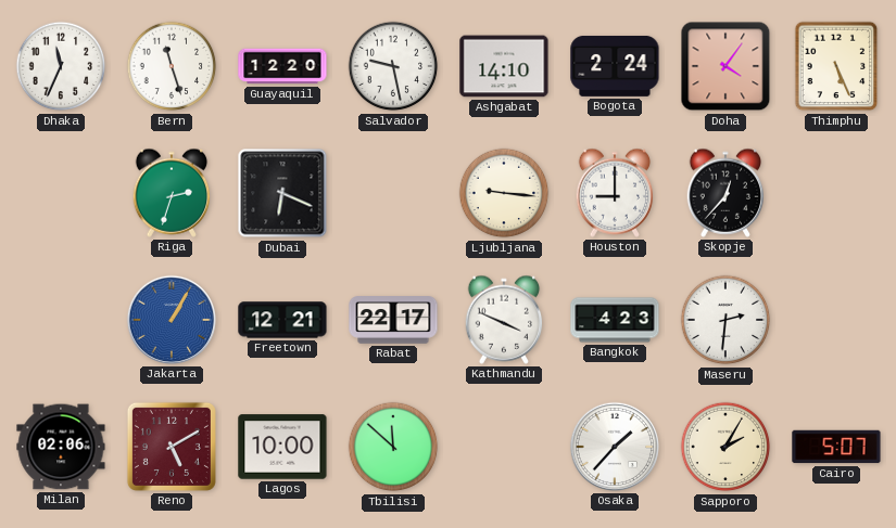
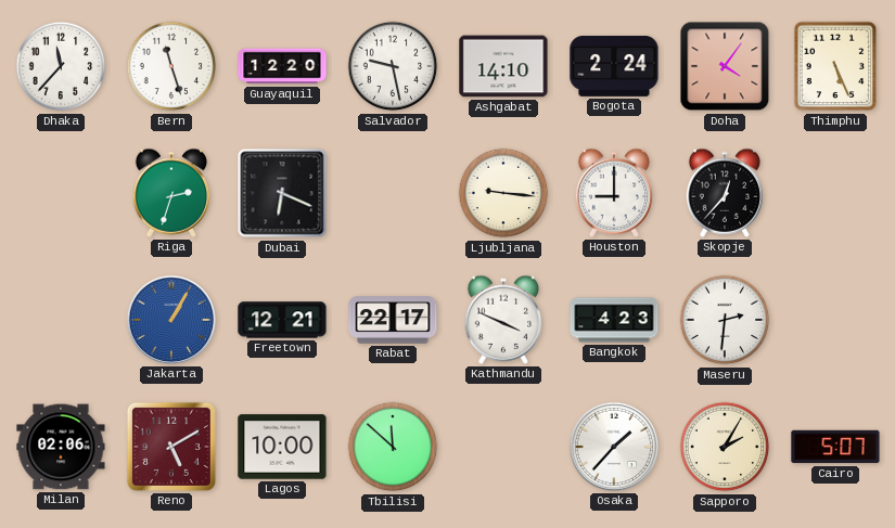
Dhaka: 11:34 -> 11:37 (61, 66)
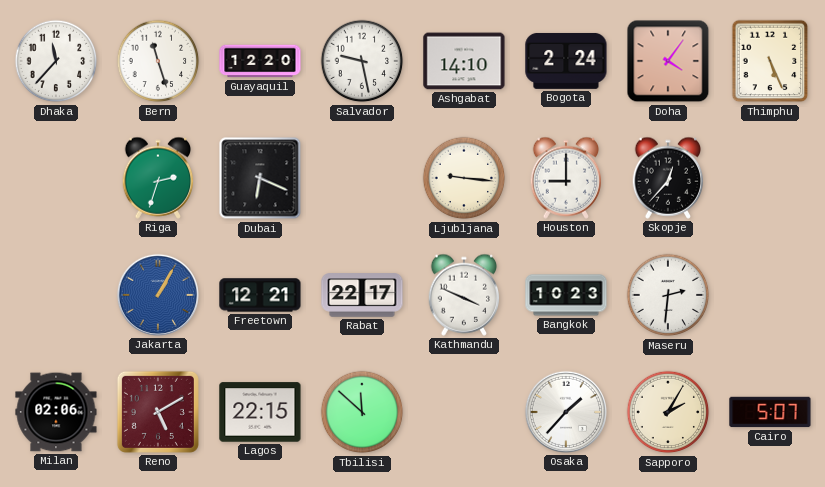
Bangkok: 4:23 -> 10:23 (566, 295)
Lagos: 10:00 -> 22:15 (260, 412)
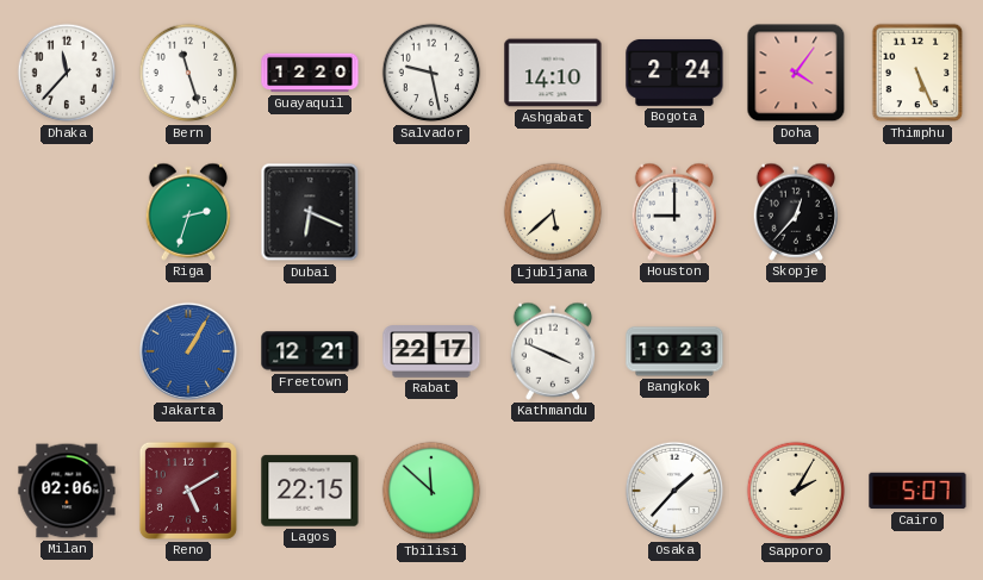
Ljubljana: 9:16 -> 5:38 (553, 212)
Maseru: 2:31 -> none (668, 295)
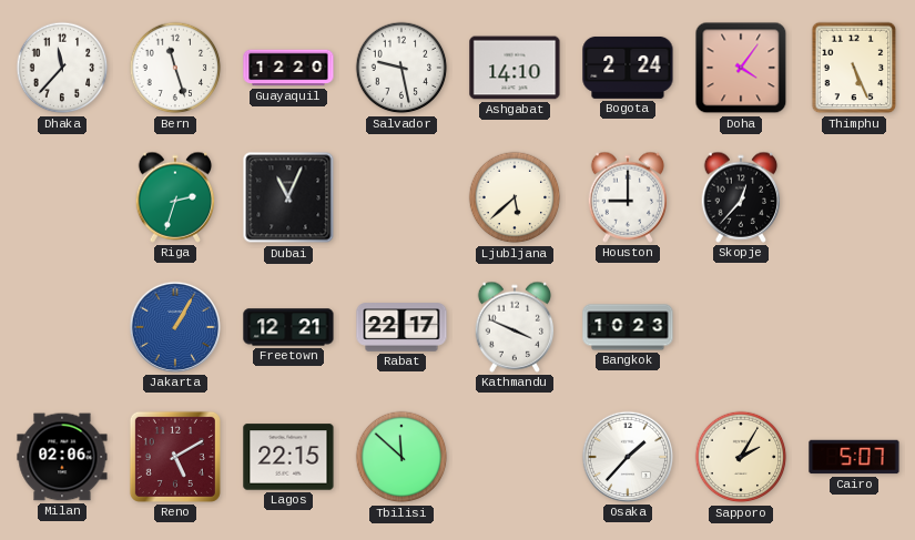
Dubai: 6:19 -> 11:04 (288, 197)
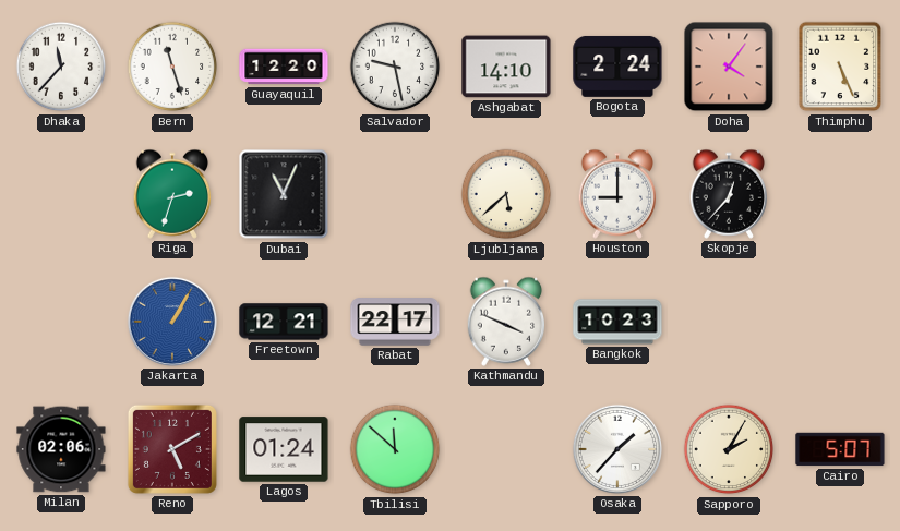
Lagos: 22:15 -> 01:24 (284, 449)
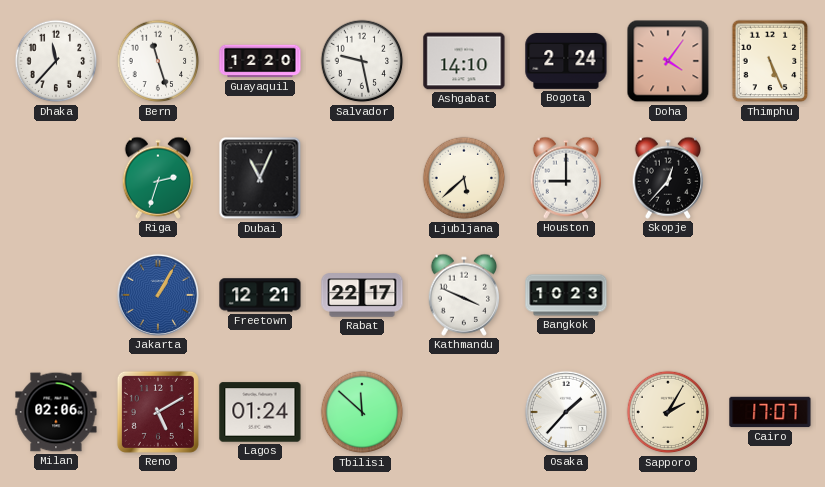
Cairo: 5:07 -> 17:07 (770, 412)
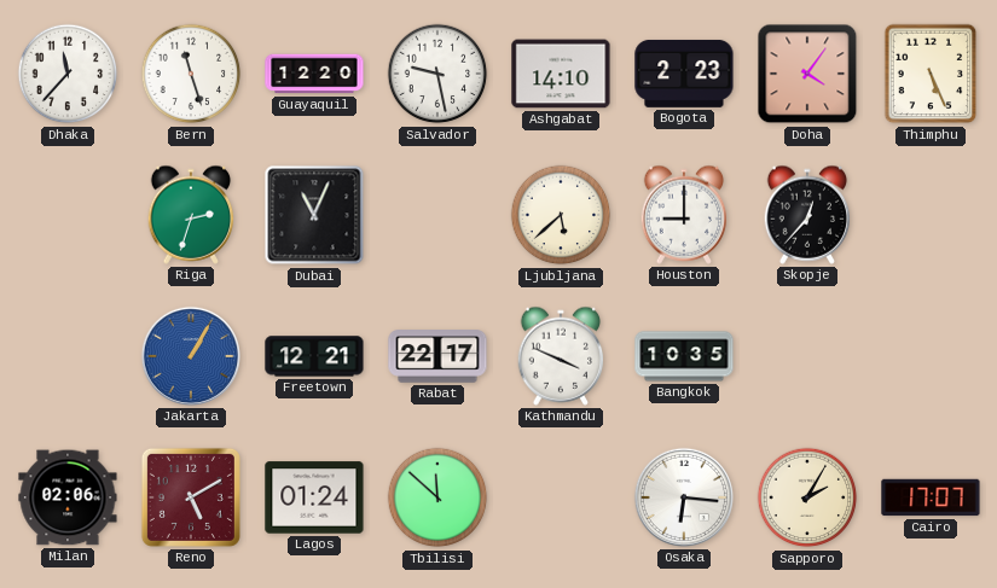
Bogota: 2:24 -> 2:23 (684, 74)
Bangkok: 10:23 -> 10:35 (684, 356)
Osaka: 1:37 -> 6:16 (684, 497)
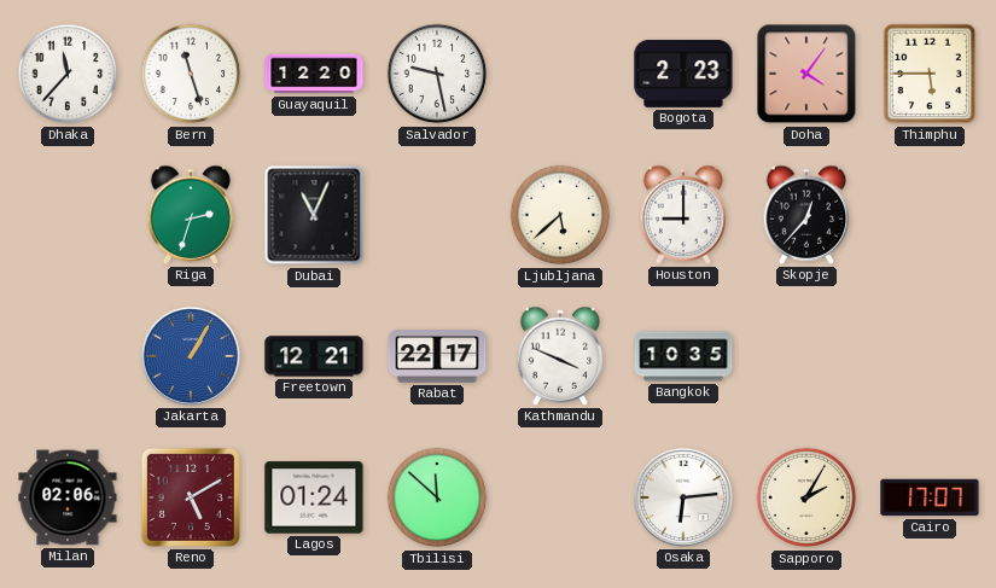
Ashgabat: 14:10 -> none (561, 74)
Thimphu: 5:26 -> 5:45 (930, 74)
Osaka: 6:16 -> 6:14 (683, 497)
